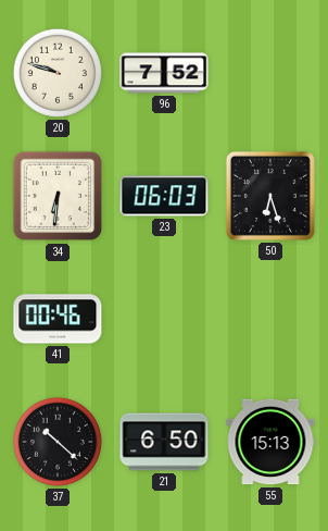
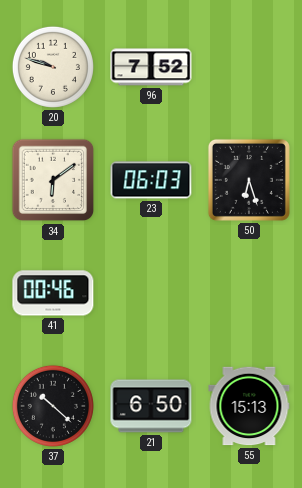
34: 6:31 -> 6:09 (53, 180)
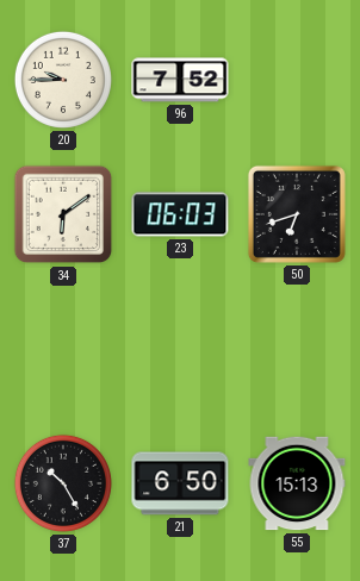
20: 9:48 -> 9:45 (63, 80)
50: 6:27 -> 6:42 (297, 214)
41: 00:46 -> none (53, 293)
37: 10:22 -> 10:25 (63, 483)
